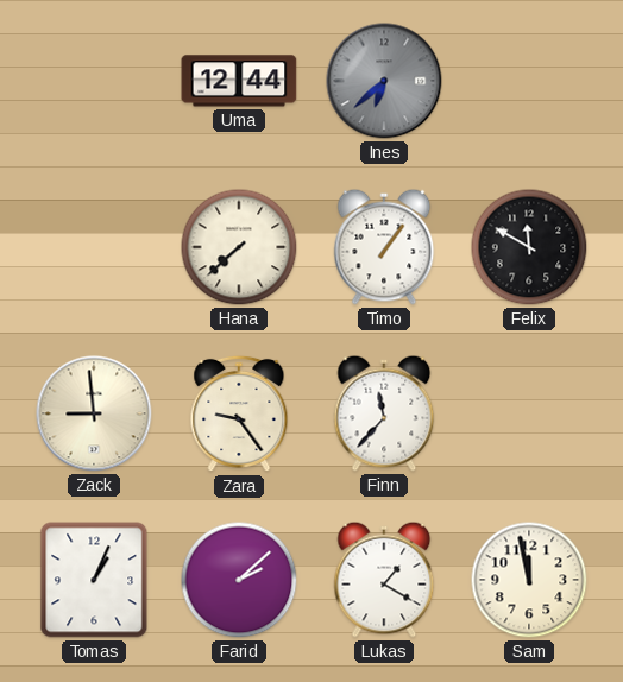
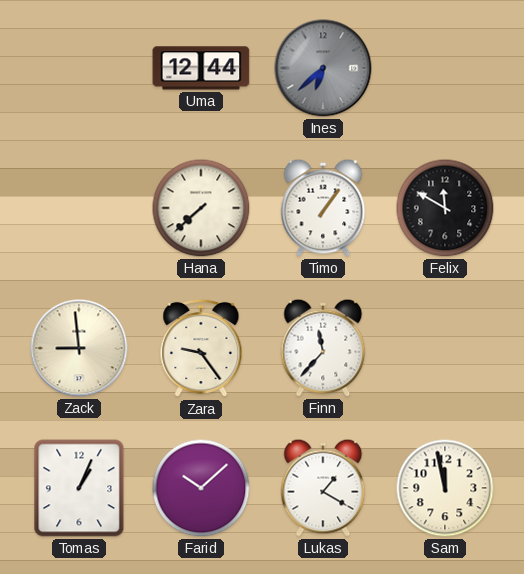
Farid: 2:08 -> 10:08 (201, 488)
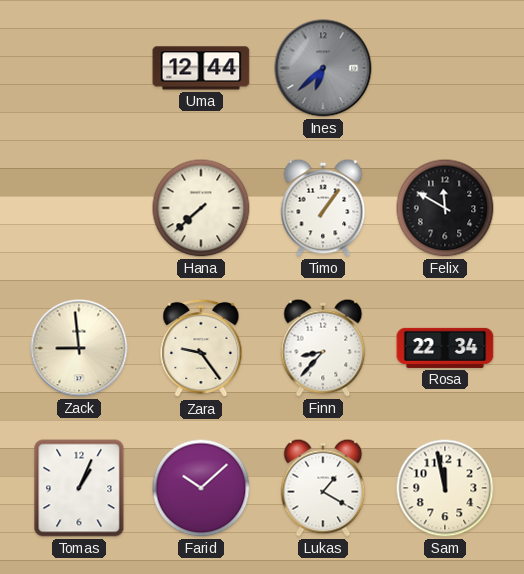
Finn: 11:37 -> 8:37 (323, 348)
Rosa: none -> 22:34 (445, 348)
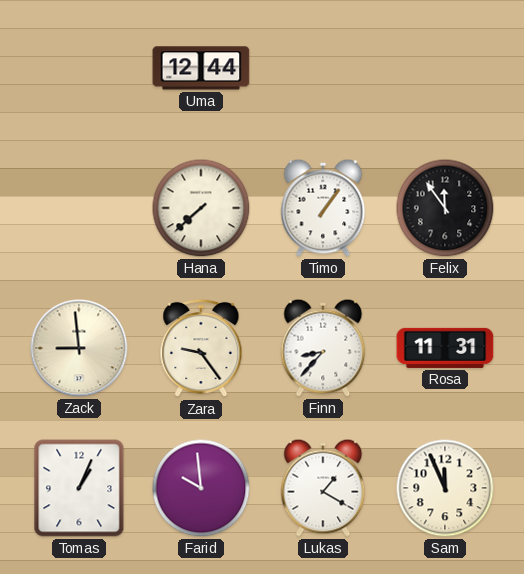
Ines: 6:38 -> none (323, 68)
Felix: 11:50 -> 11:54 (445, 208)
Rosa: 22:34 -> 11:31 (445, 348)
Farid: 10:08 -> 9:59 (201, 488)
Sam: 11:58 -> 11:56 (445, 488)
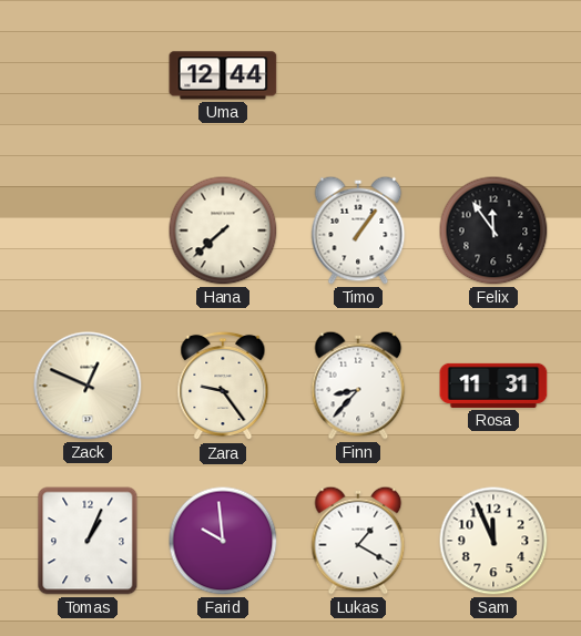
Zack: 8:59 -> 12:49 (88, 386)
